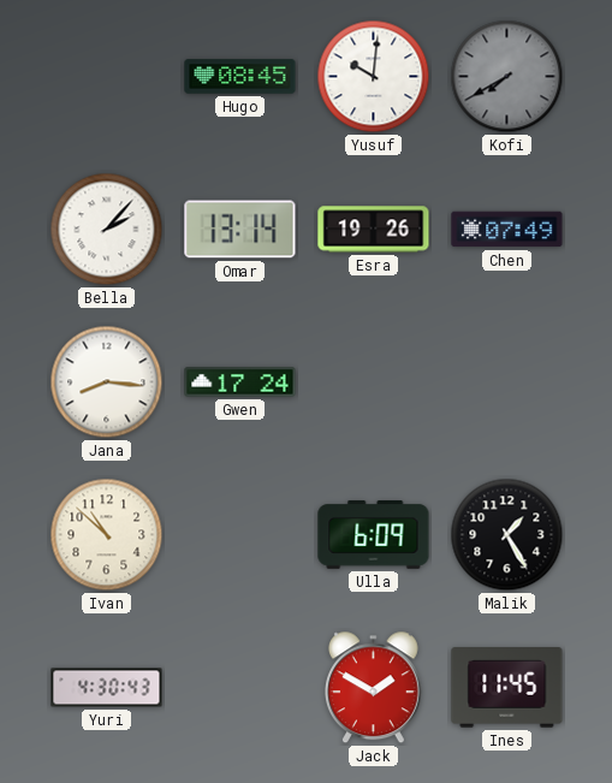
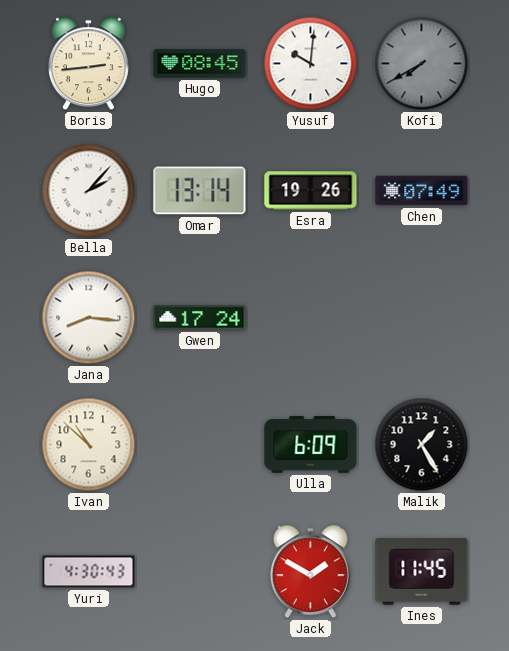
Boris: none -> 2:44 (88, 64)
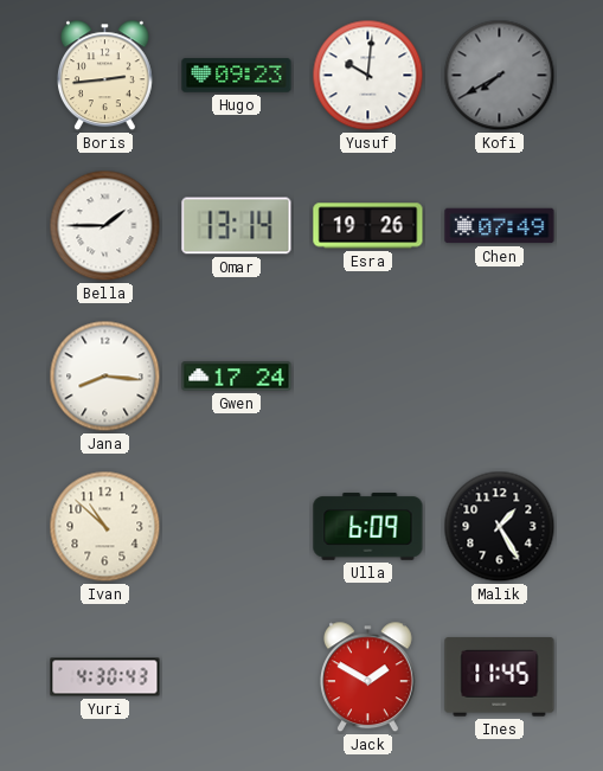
Hugo: 08:45 -> 09:23 (237, 76)
Bella: 2:07 -> 1:45 (105, 226)
